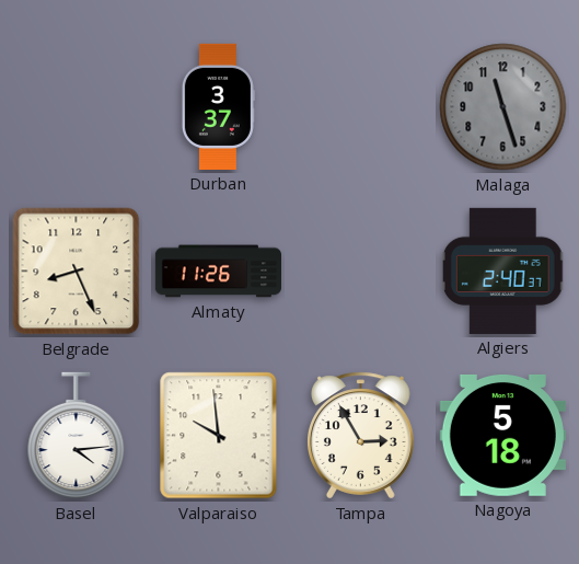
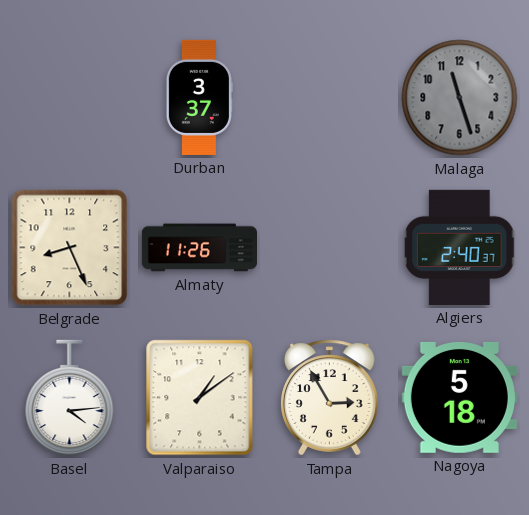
Valparaiso: 9:59 -> 1:09 (200, 398)
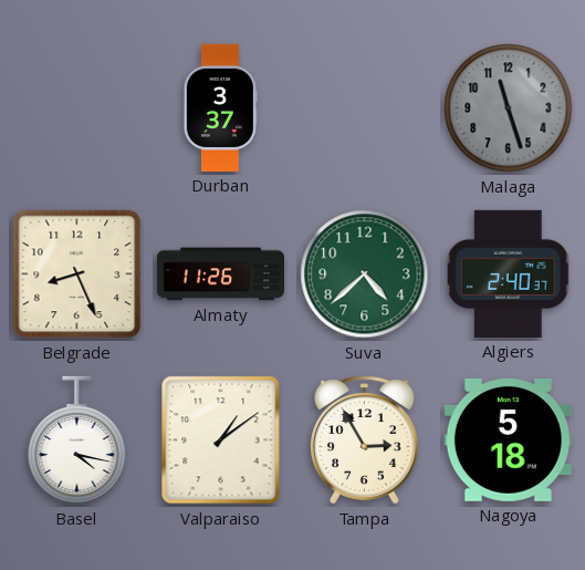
Suva: none -> 4:38 (365, 274)
Basel: 4:14 -> 4:17 (77, 441)
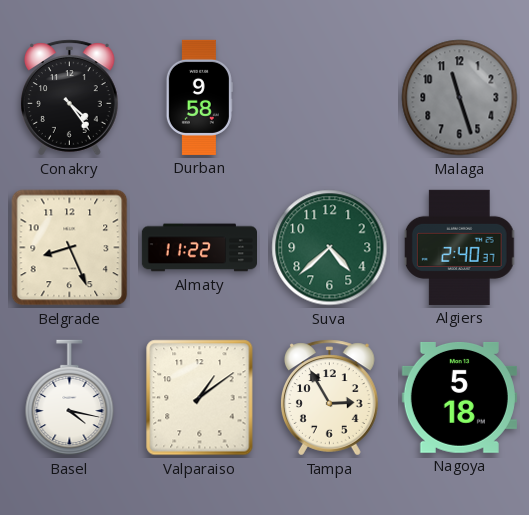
Conakry: none -> 4:24 (69, 98)
Durban: 3:37 -> 9:58 (199, 97)
Almaty: 11:26 -> 11:22 (199, 248)
